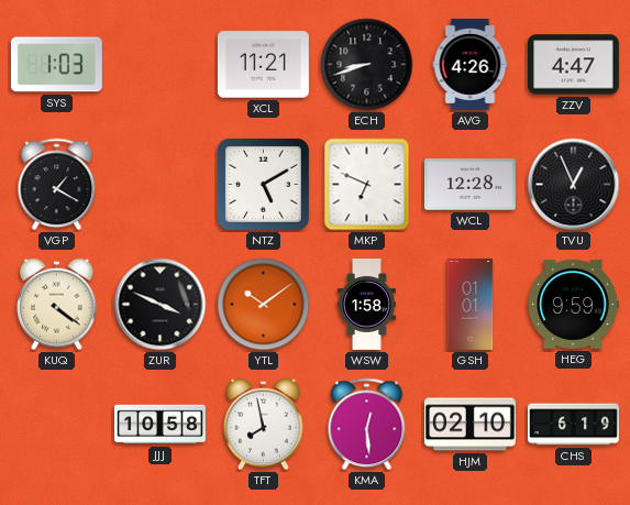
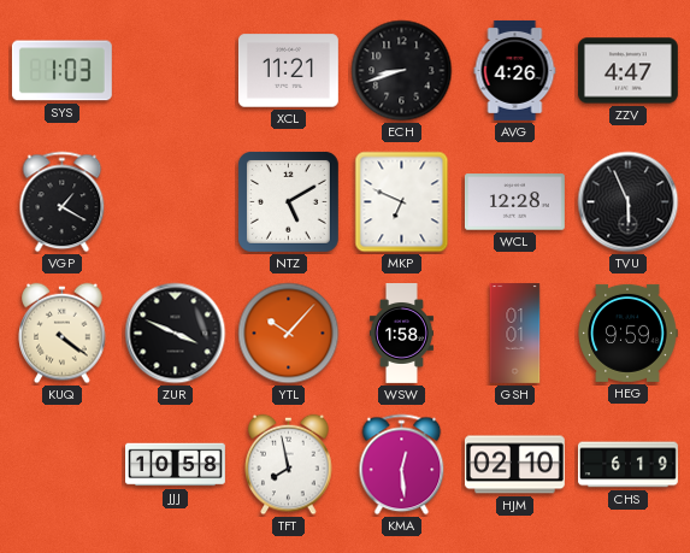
TVU: 12:56 -> 5:56 (629, 202)
YTL: 10:09 -> 10:07 (289, 334)
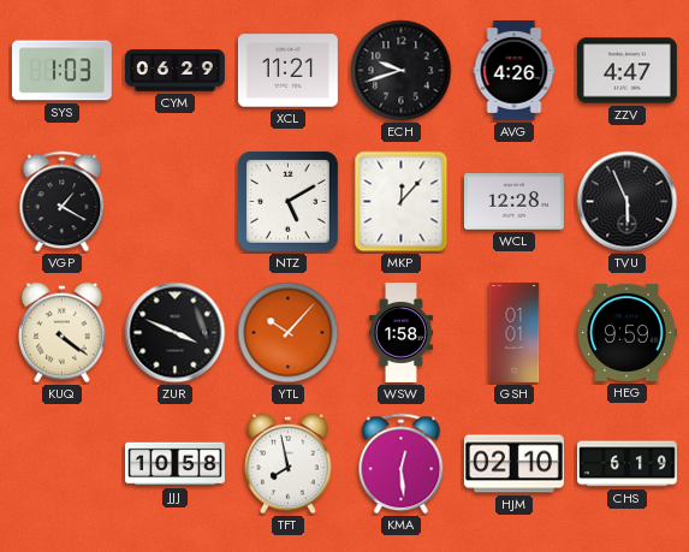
CYM: none -> 06:29 (174, 71)
ECH: 8:42 -> 9:42 (402, 71)
MKP: 6:49 -> 12:07 (402, 202)
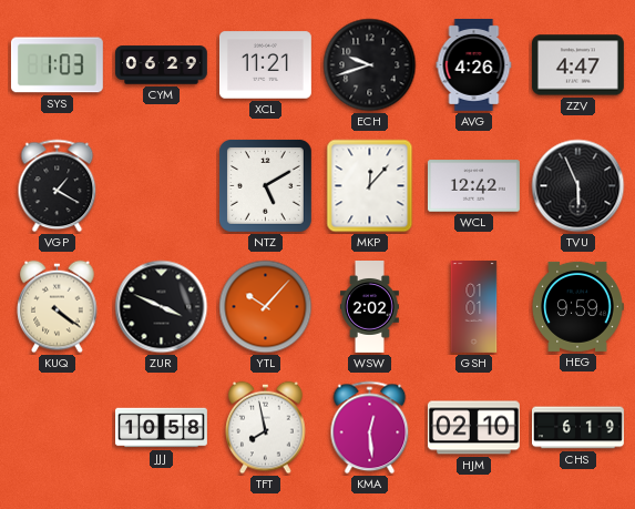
WCL: 12:28 -> 12:42 (473, 186)
WSW: 1:58 -> 2:02 (369, 307)
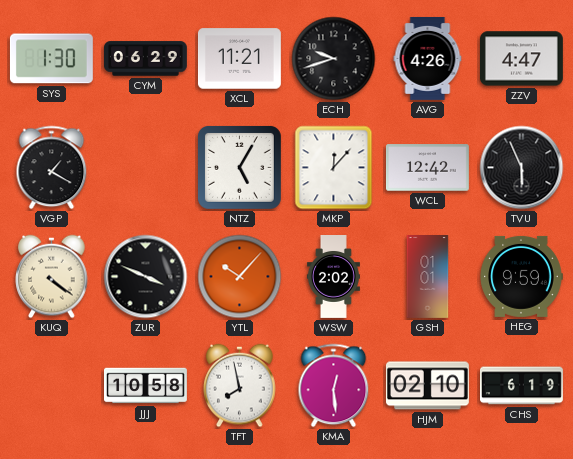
SYS: 1:03 -> 1:30 (51, 59)
NTZ: 5:10 -> 5:05 (239, 167)
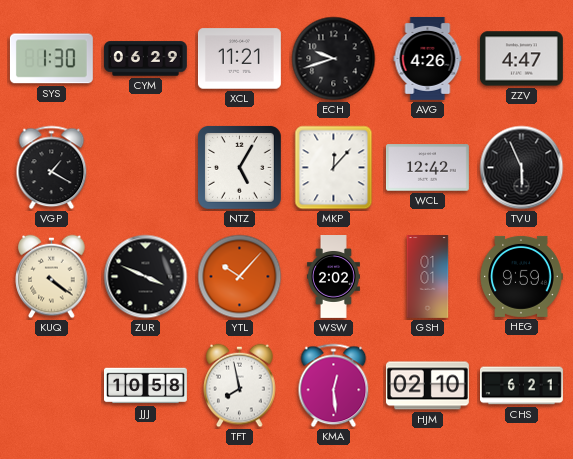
CHS: 6:19 -> 6:21 (522, 386)
